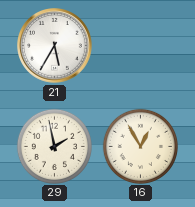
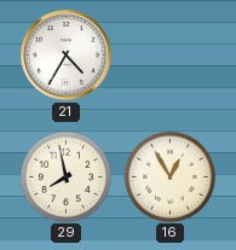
21: 5:35 -> 4:35 (67, 56)
29: 1:58 -> 7:58 (65, 176)
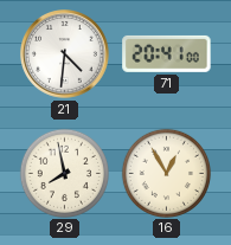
21: 4:35 -> 4:31 (65, 54)
71: none -> 20:41 (167, 53)
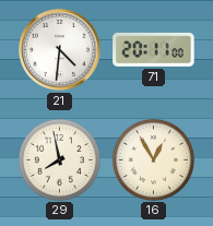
71: 20:41 -> 20:11 (154, 49)
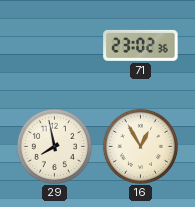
21: 4:31 -> none (60, 50)
71: 20:11 -> 23:02 (141, 45)
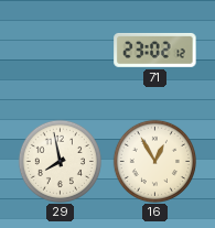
71: 23:02:36 -> 23:02:12 (155, 50)
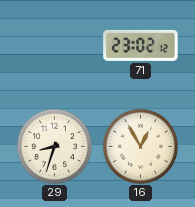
29: 7:58 -> 8:33 (54, 146)
